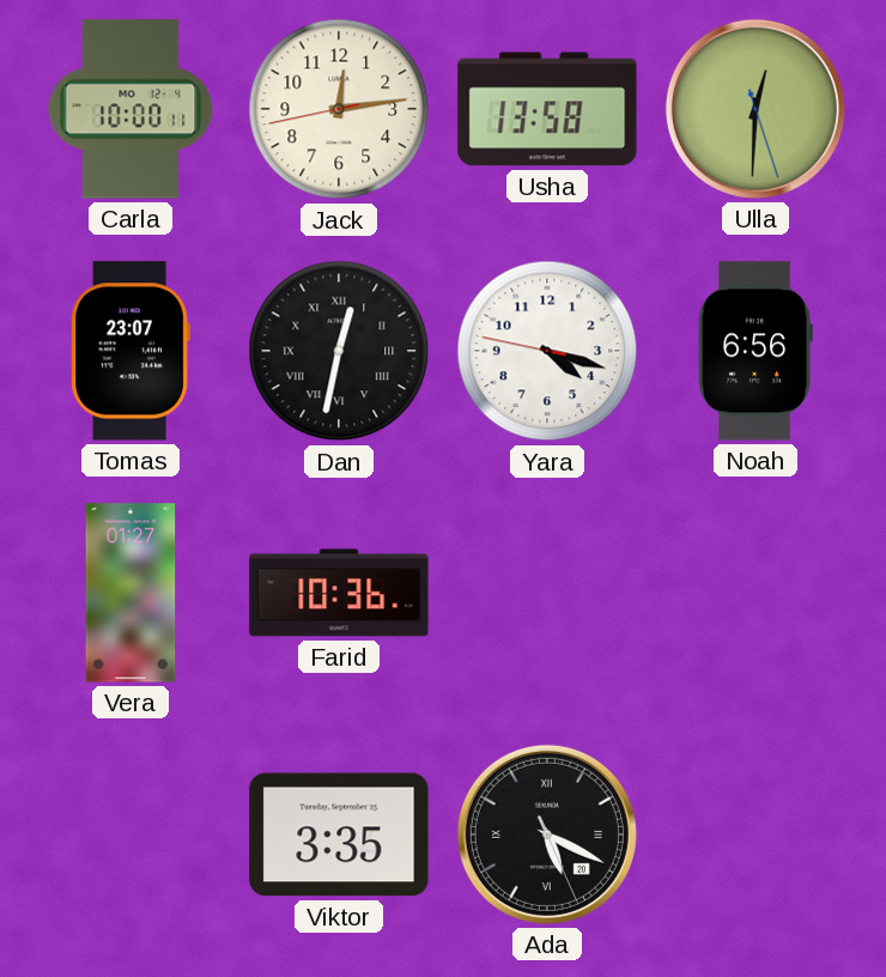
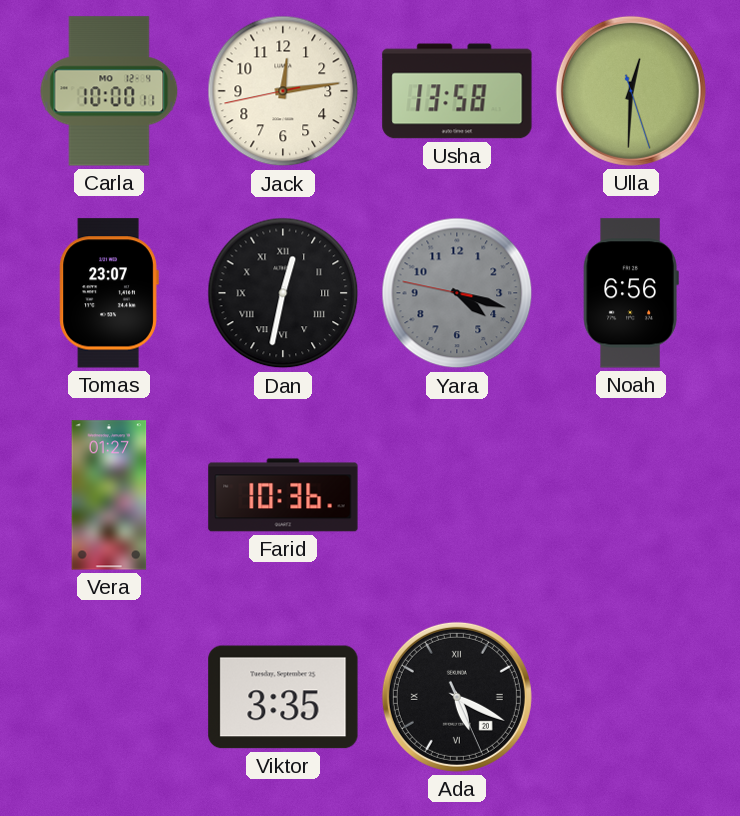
Yara dial: white -> grey (457, 293)
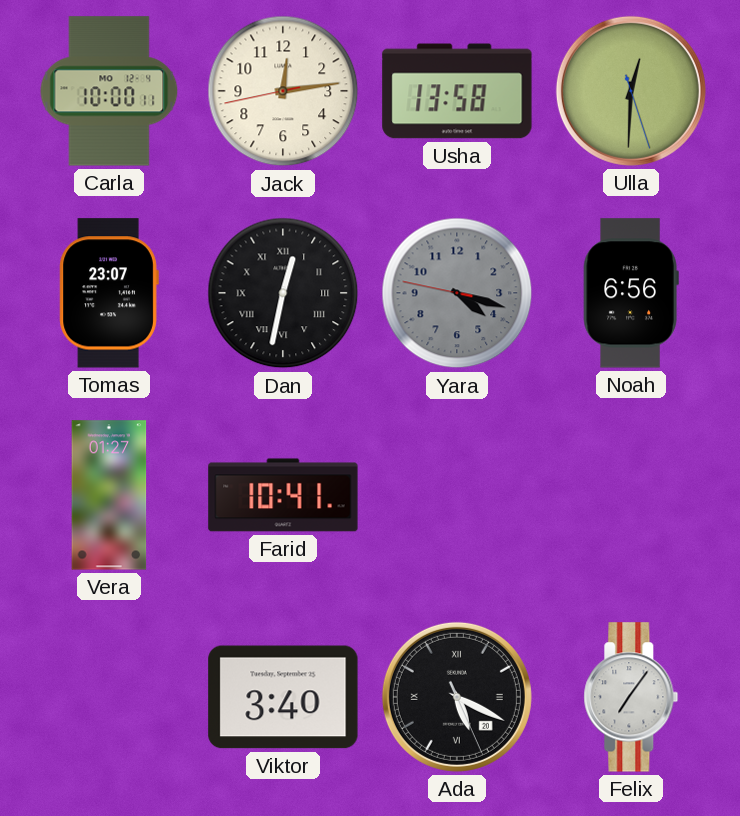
Farid: 10:36 -> 10:41 (283, 495)
Viktor: 3:35 -> 3:40 (283, 697)
Felix: none -> 7:06 (631, 697)
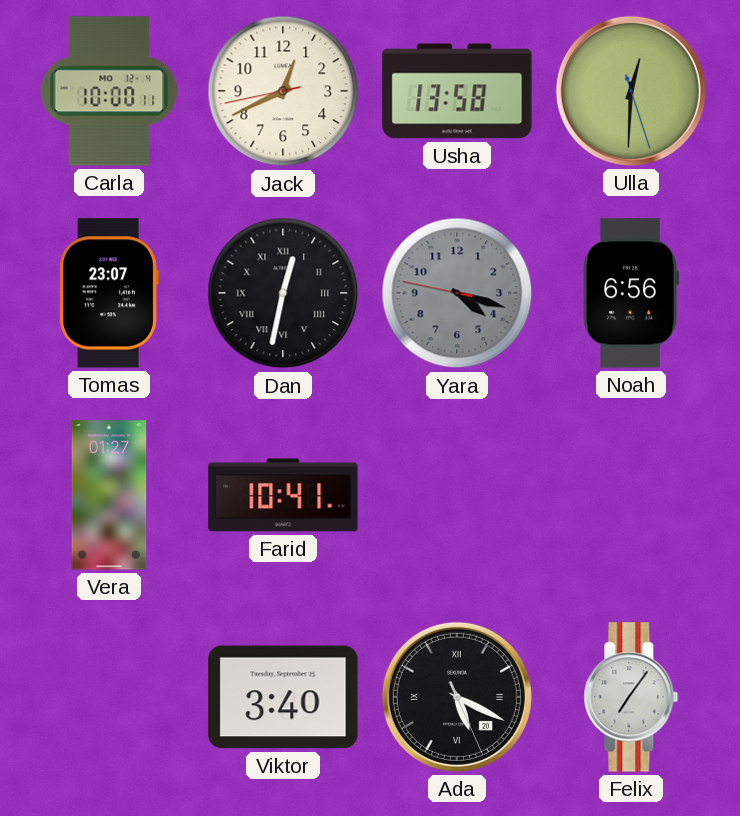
Jack: 12:13 -> 12:40 (283, 91)
